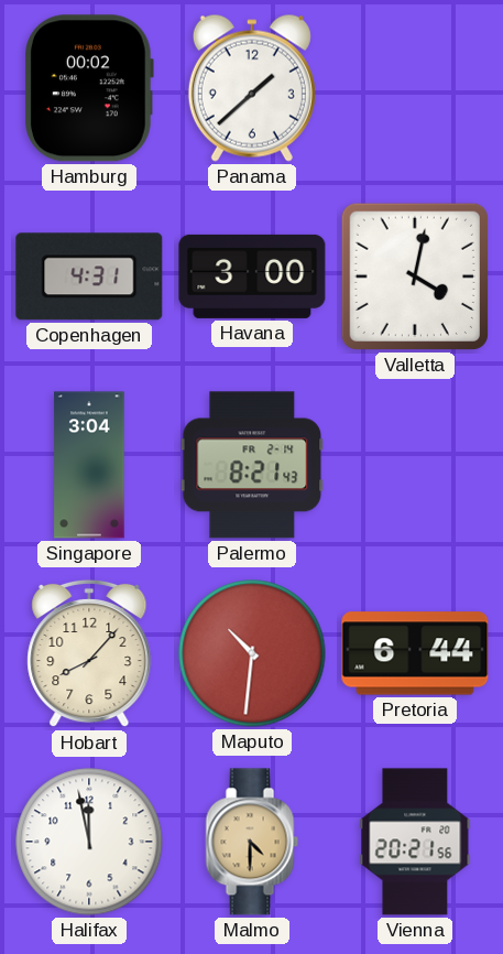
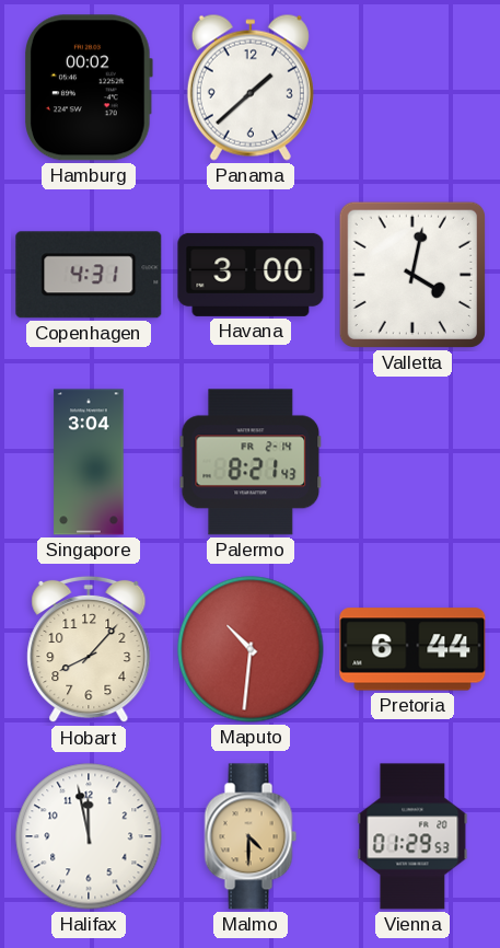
Vienna: 20:21 -> 01:29 (412, 836)
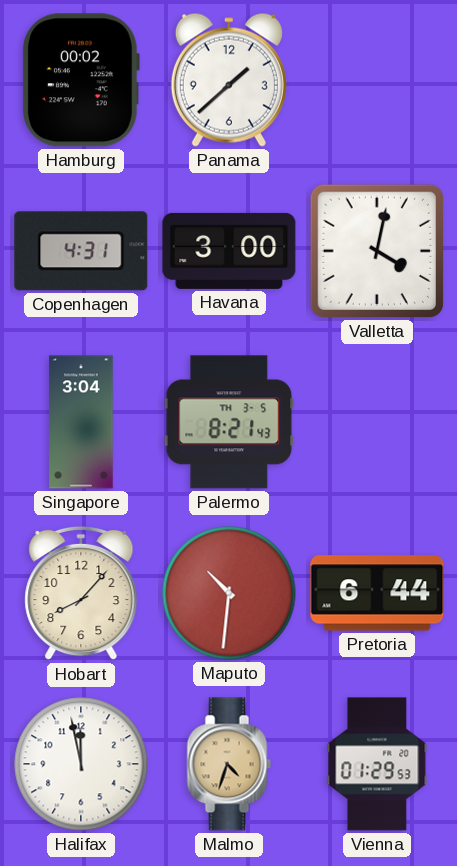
Palermo date: FR 2-14 -> TH 3-5 (229, 422)
Malmo: 4:30 -> 4:33 (229, 764)
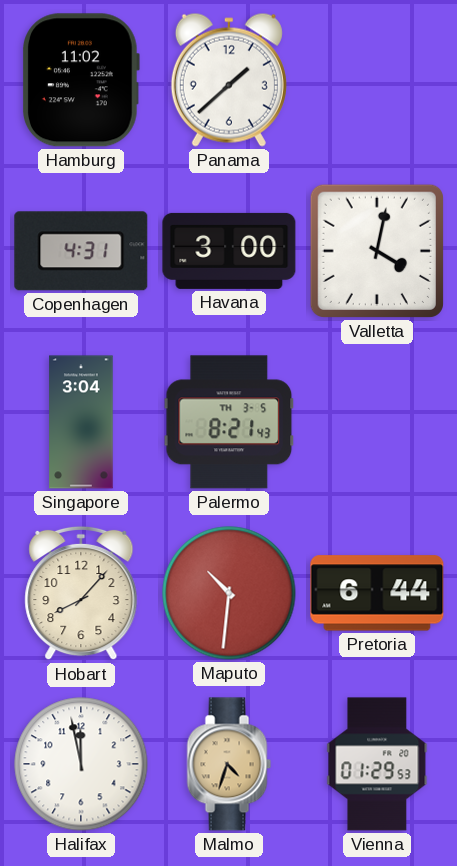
Hamburg: 00:02 -> 11:02 (81, 80)
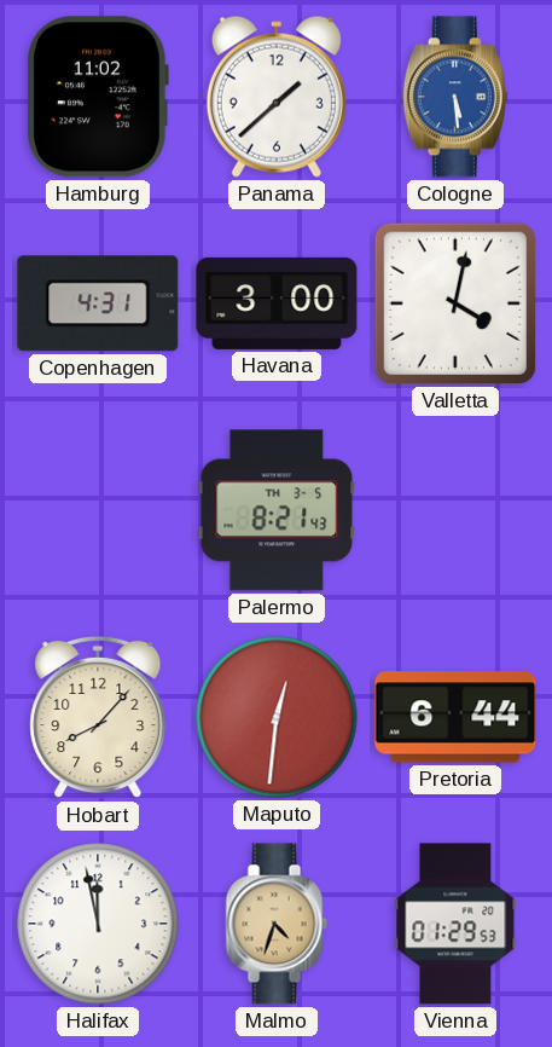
Cologne: none -> 5:29 (455, 97)
Singapore: 3:04 -> none (81, 422)
Maputo: 10:31 -> 12:31 (277, 717)
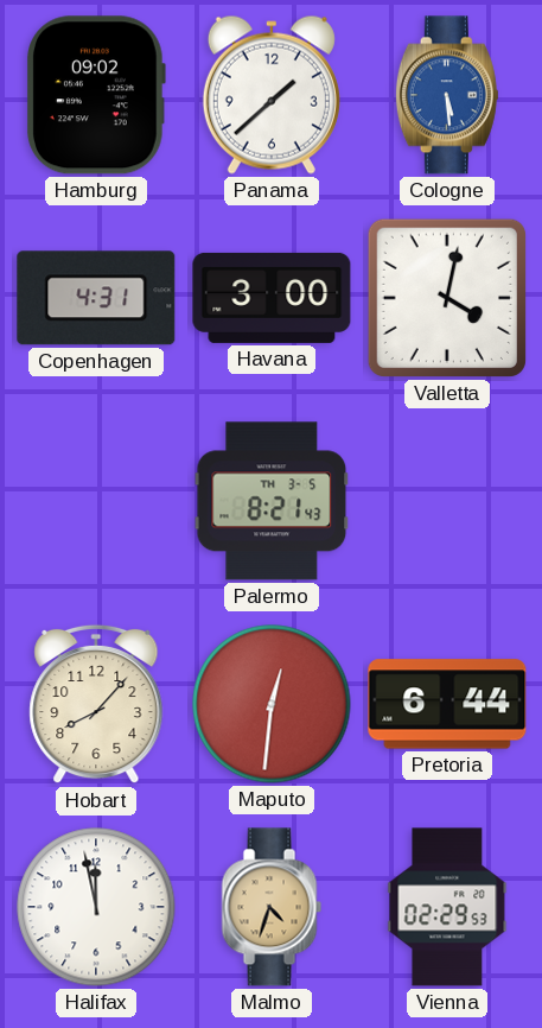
Hamburg: 11:02 -> 09:02 (96, 95)
Vienna: 01:29 -> 02:29 (447, 907)
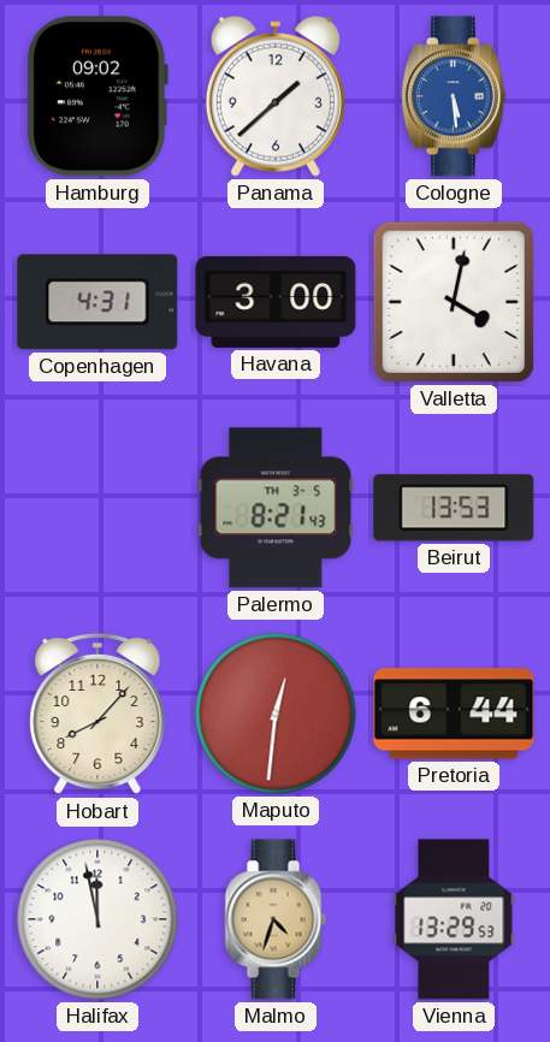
Beirut: none -> 13:53 (454, 508)
Vienna: 02:29 -> 13:29 (454, 919)
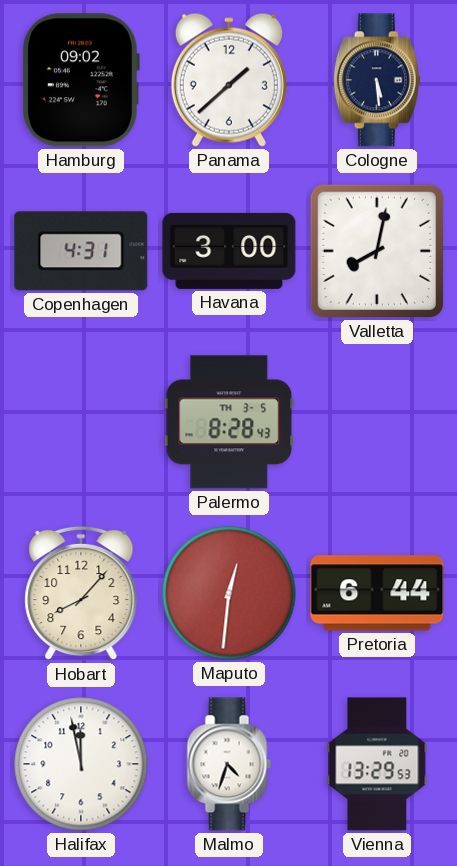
Cologne dial: blue -> navy (377, 80)
Valletta: 4:02 -> 8:02 (377, 251)
Palermo: 8:21 -> 8:28 (229, 422)
Beirut: 13:53 -> none (454, 508)
Malmo dial: champagne -> white (229, 764)
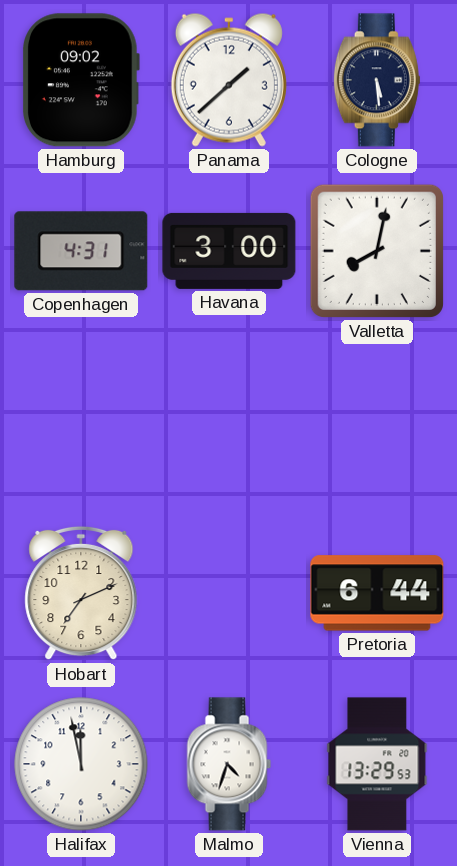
Palermo: 8:28 -> none (229, 422)
Hobart: 8:07 -> 7:11 (81, 593)
Maputo: 12:31 -> none (229, 593)
